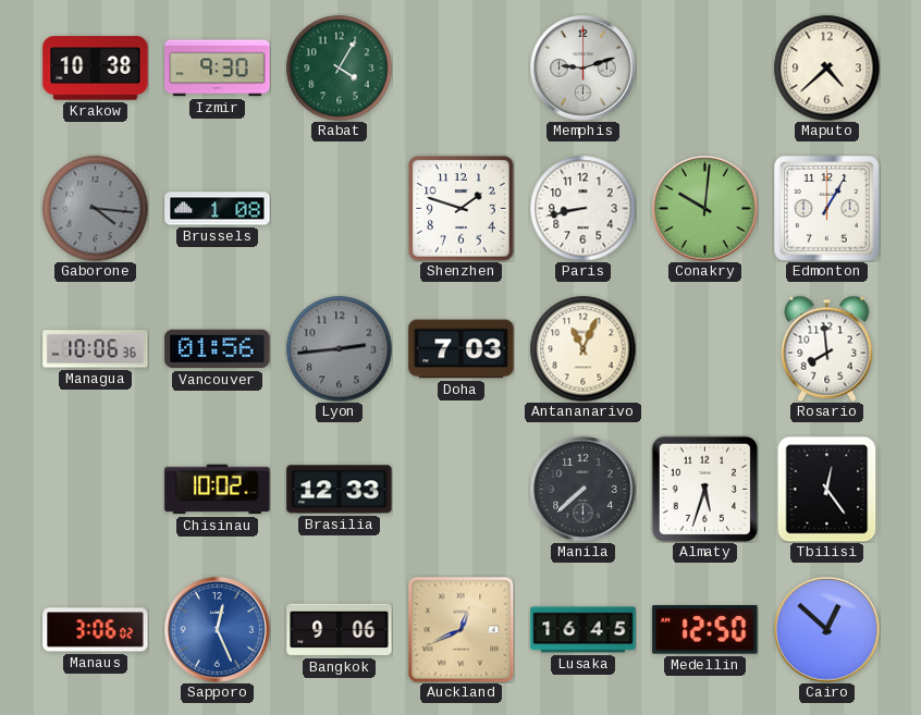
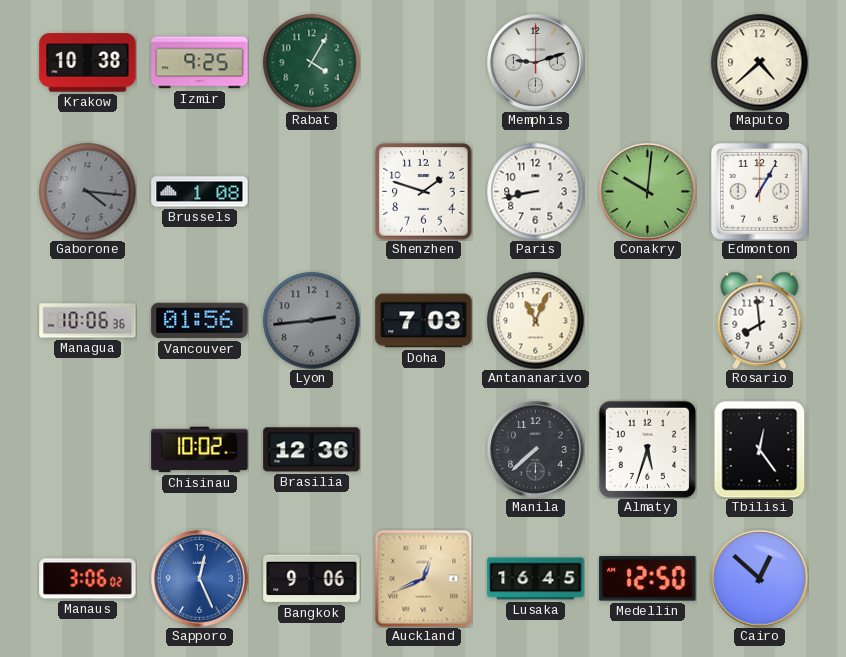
Izmir: 9:30 -> 9:25 (200, 63)
Brasilia: 12:33 -> 12:36 (312, 450)
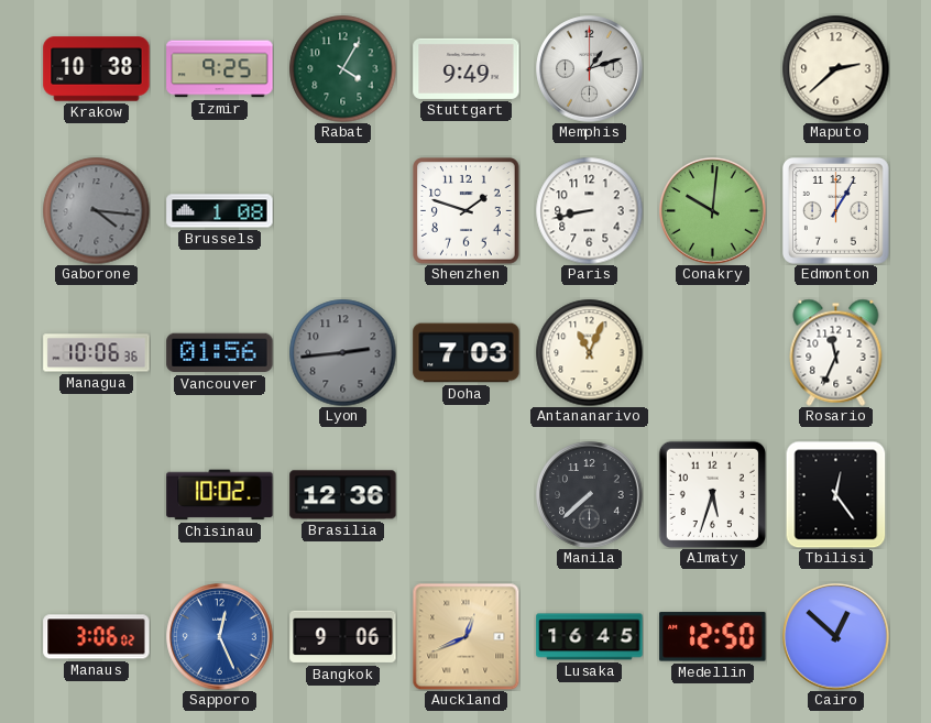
Stuttgart: none -> 9:49 (467, 68)
Memphis: 9:12 -> 1:12 (590, 69)
Maputo: 4:38 -> 2:38 (835, 68)
Rosario: 7:59 -> 11:34 (836, 352)
